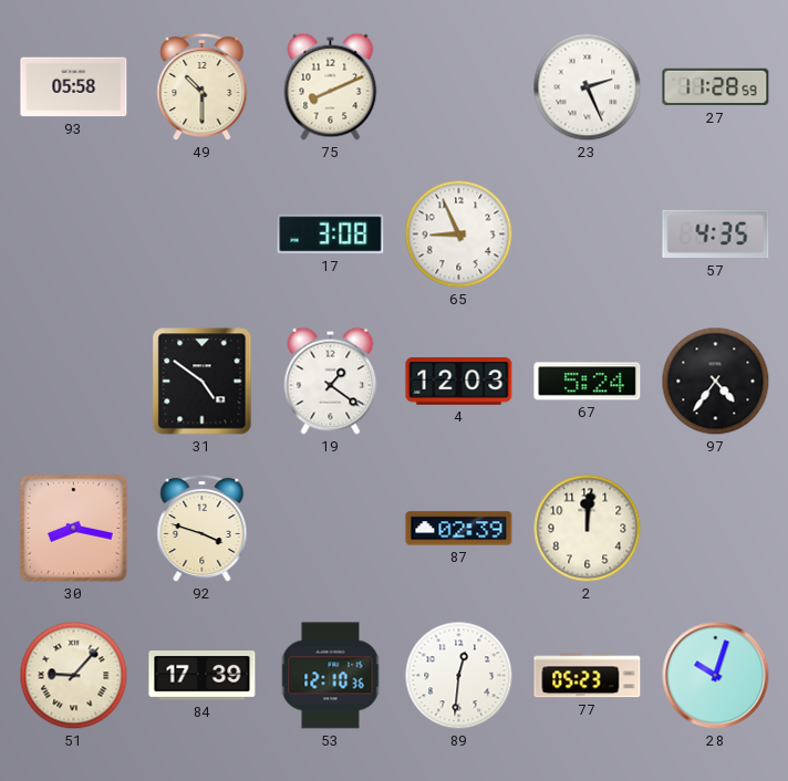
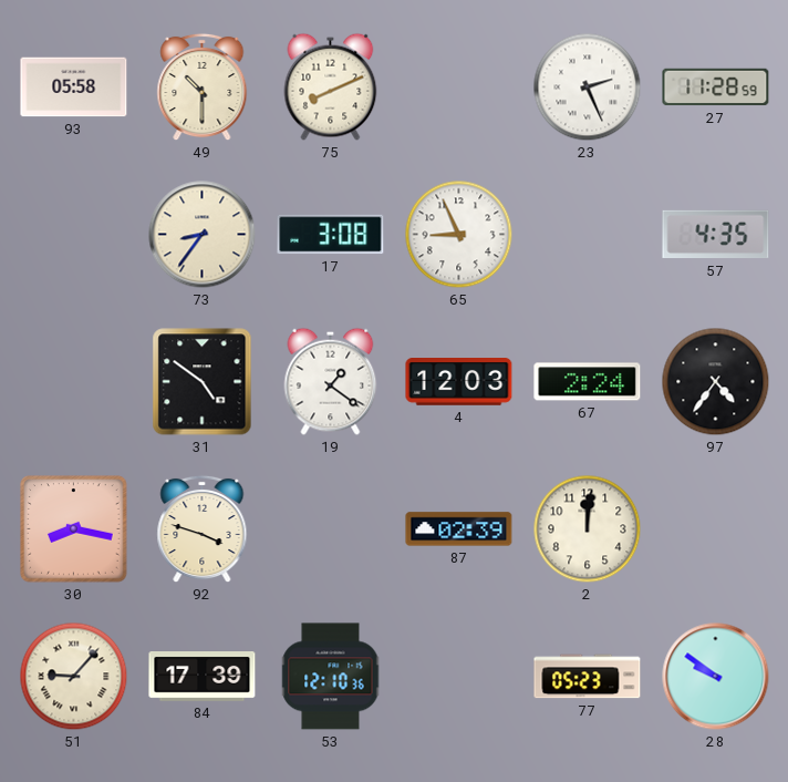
73: none -> 8:36 (203, 235)
67: 5:24 -> 2:24 (588, 382)
89: 12:31 -> none (459, 676)
28: 10:03 -> 9:51 (716, 677)
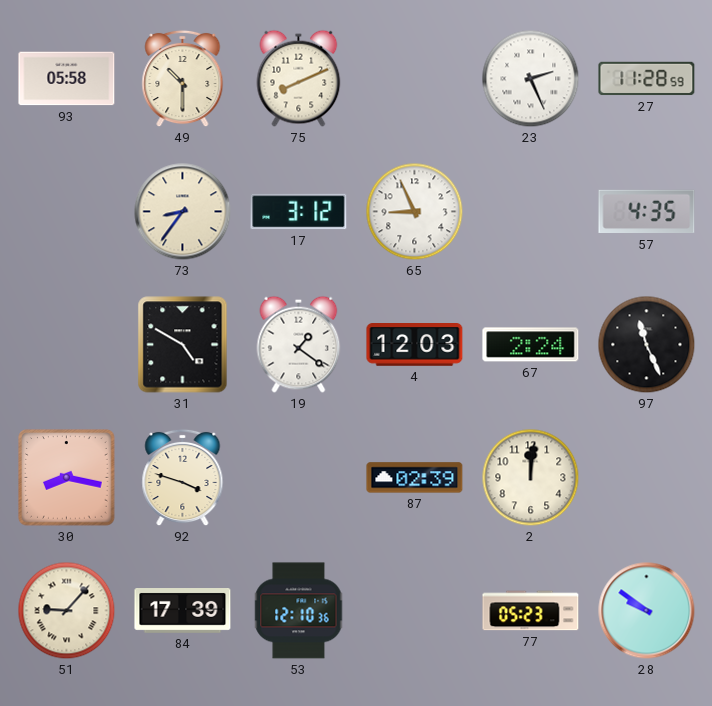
17: 3:08 -> 3:12 (299, 212)
31: 4:51 -> 4:50 (183, 345)
97: 4:36 -> 11:26 (647, 345)
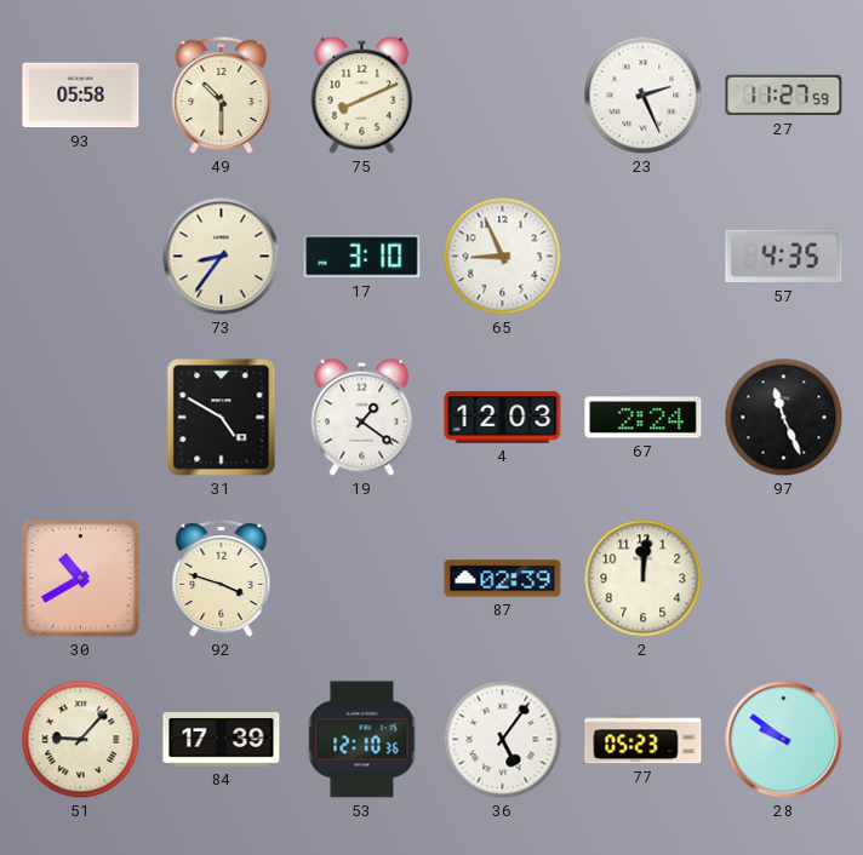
27: 11:28 -> 11:27 (784, 96)
17: 3:12 -> 3:10 (362, 257)
30: 8:17 -> 10:40 (81, 579)
36: none -> 5:06 (503, 740)
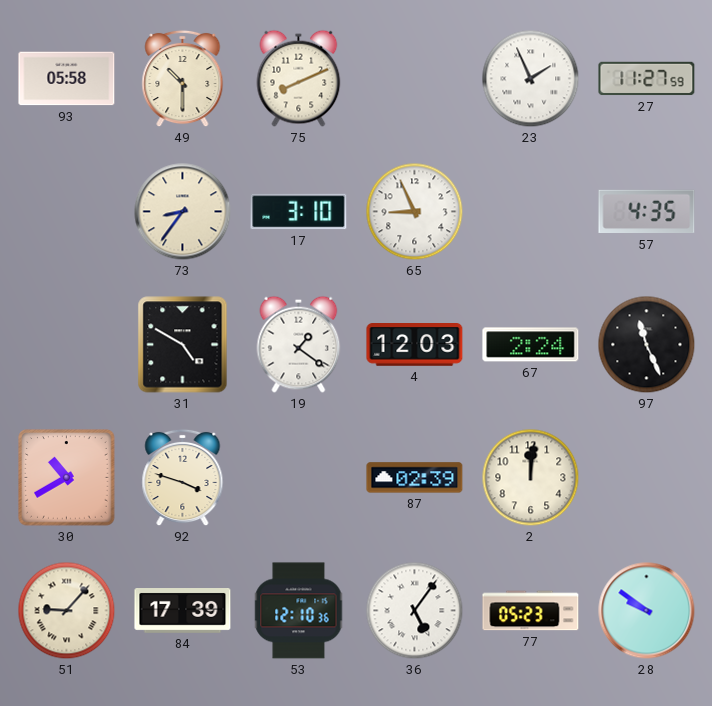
23: 2:26 -> 1:56 (531, 79)
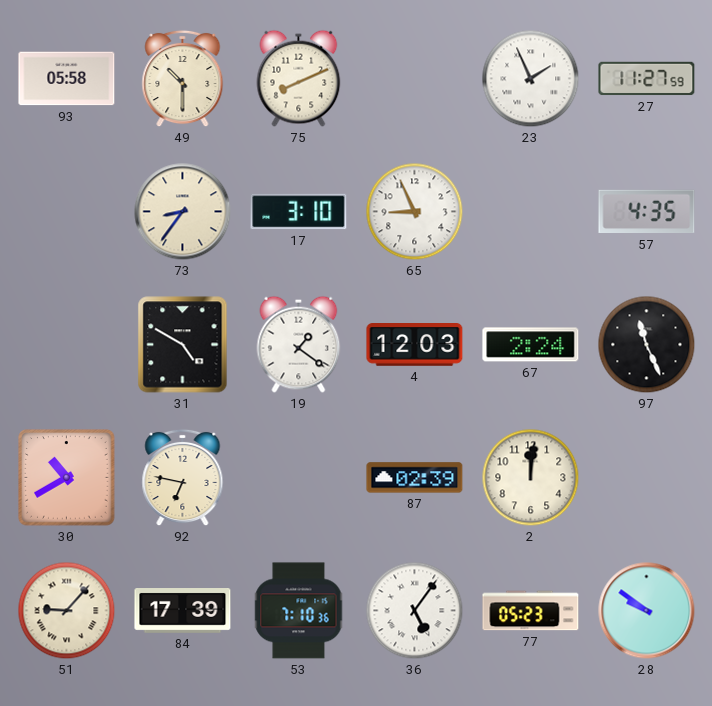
92: 3:48 -> 6:47 (183, 478)
53: 12:10 -> 7:10 (299, 611)
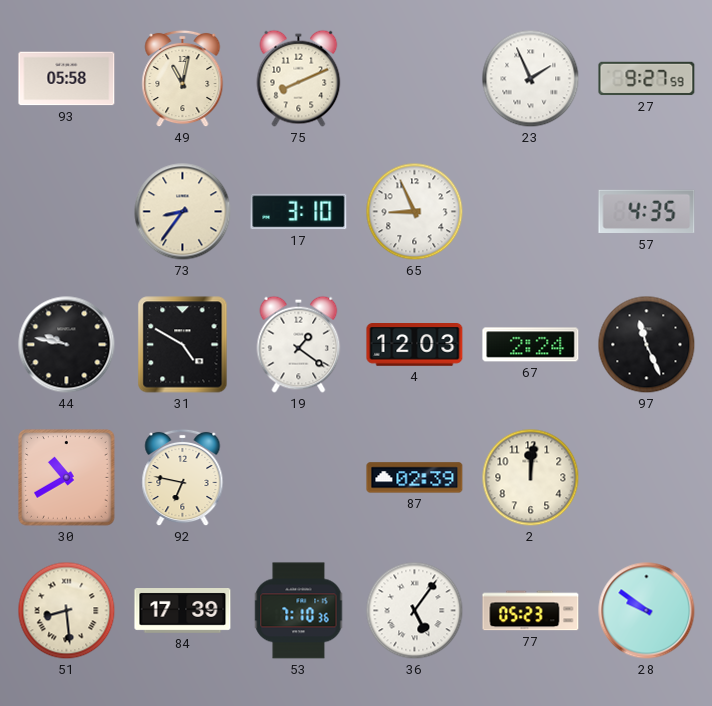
49: 10:30 -> 11:02 (183, 79)
27: 11:27 -> 9:27 (647, 79)
44: none -> 9:47 (67, 345)
51: 9:07 -> 8:29 (67, 611)
